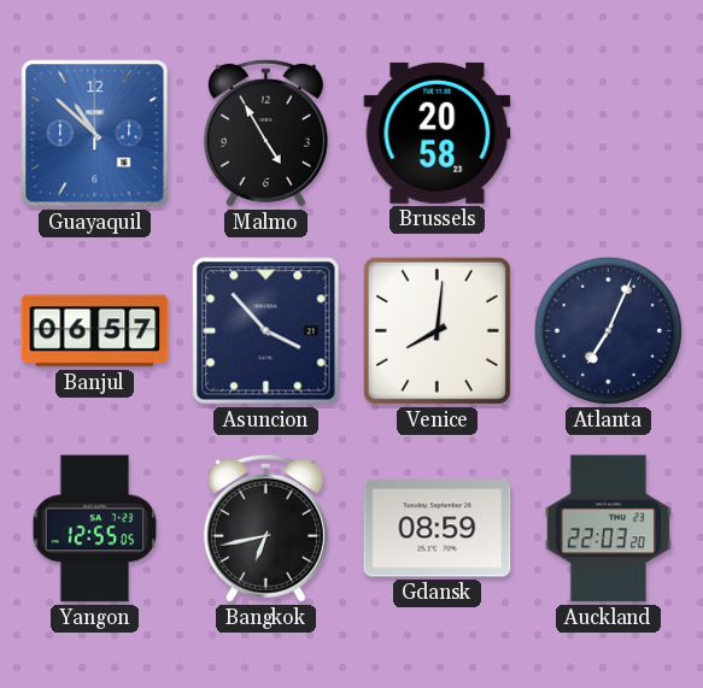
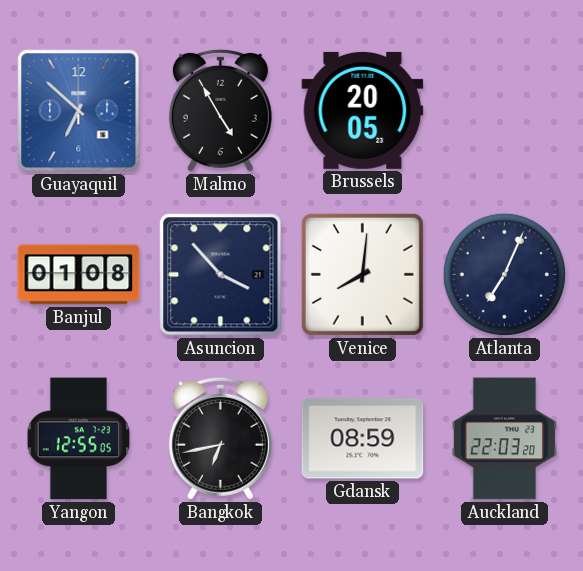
Guayaquil: 10:52 -> 6:52 (79, 111)
Brussels: 20:58 -> 20:05 (363, 110)
Banjul: 06:57 -> 01:08 (79, 275)
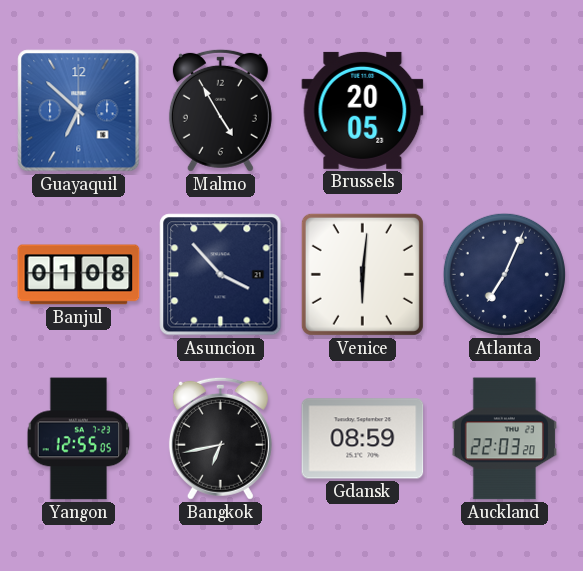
Venice: 8:01 -> 6:01 (362, 274)
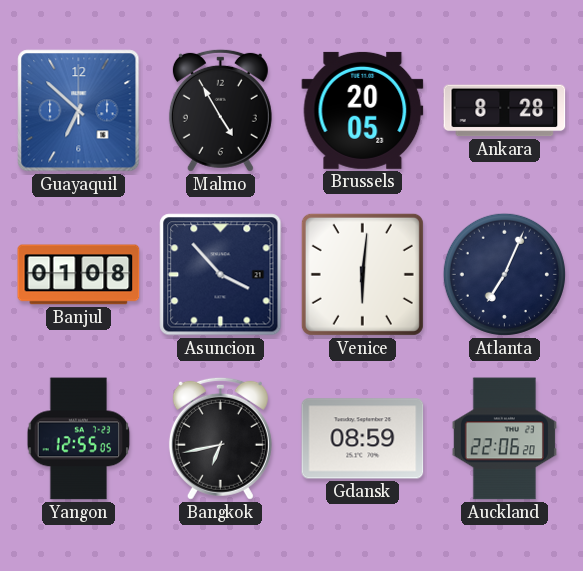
Ankara: none -> 8:28 (505, 111)
Auckland: 22:03 -> 22:06 (504, 439)
